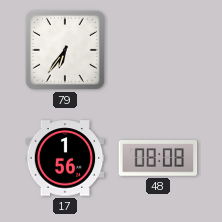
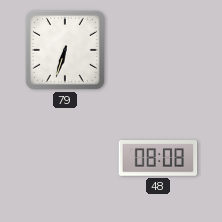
79: 6:36 -> 6:33 (65, 50)
17: 1:56 -> none (65, 158)
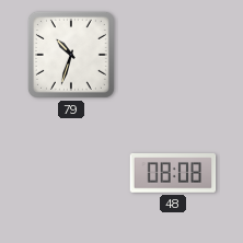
79: 6:33 -> 10:33 (71, 55)
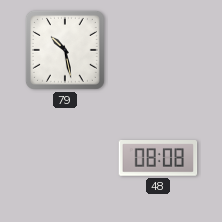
79: 10:33 -> 10:28 (65, 50)
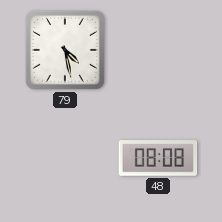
79: 10:28 -> 4:28 (65, 50)
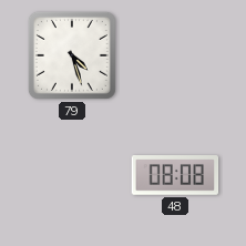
79: 4:28 -> 4:27 (72, 55)
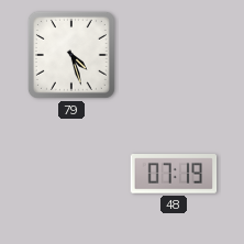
48: 08:08 -> 07:19 (174, 174)
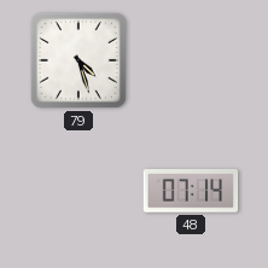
48: 07:19 -> 07:14 (191, 191)
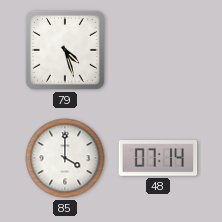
85: none -> 4:00 (65, 158)
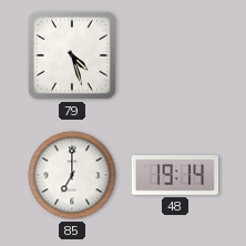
85: 4:00 -> 7:00 (72, 175)
48: 07:14 -> 19:14 (175, 175)
